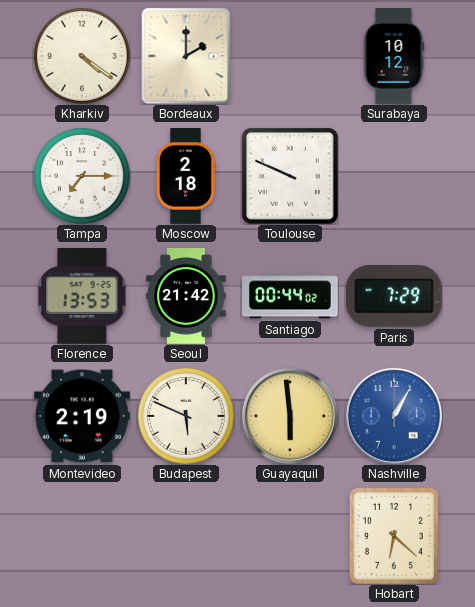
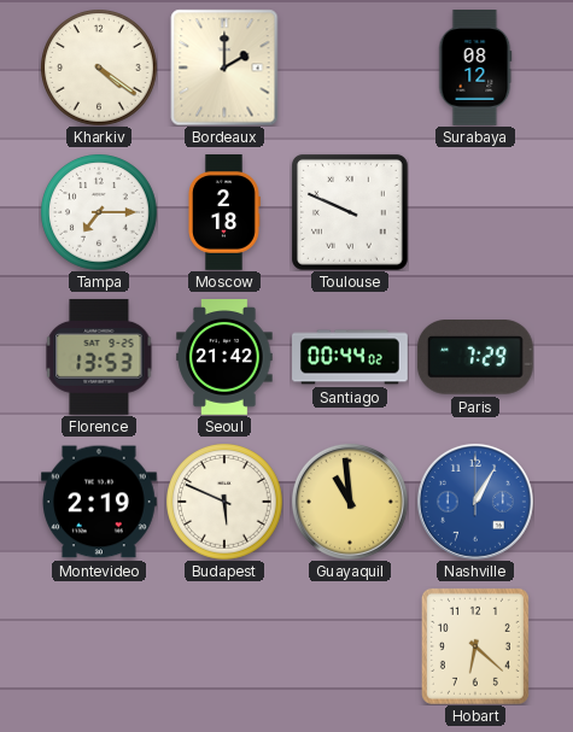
Surabaya: 10:12 -> 08:12 (475, 69)
Guayaquil: 5:59 -> 10:59 (350, 502)
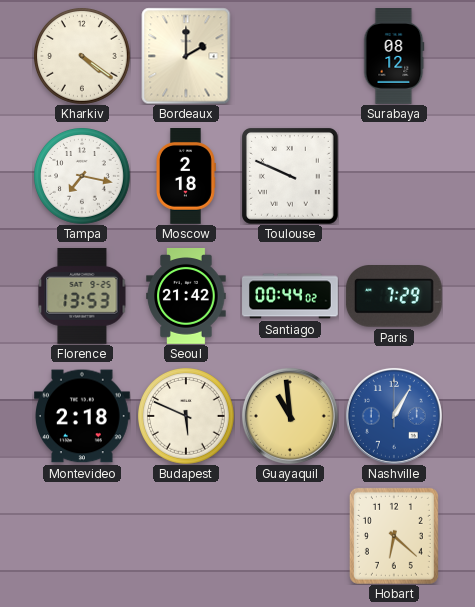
Tampa: 7:15 -> 7:17 (82, 176)
Montevideo: 2:19 -> 2:18 (83, 416)
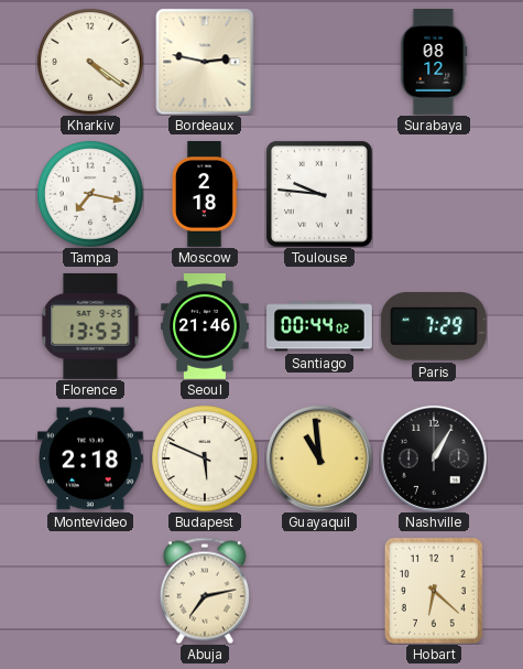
Bordeaux: 2:00 -> 2:47 (205, 62)
Toulouse: 9:49 -> 9:46 (319, 194)
Seoul: 21:42 -> 21:46 (205, 327)
Nashville dial: blue -> black (434, 458)
Abuja: none -> 7:13 (205, 591)
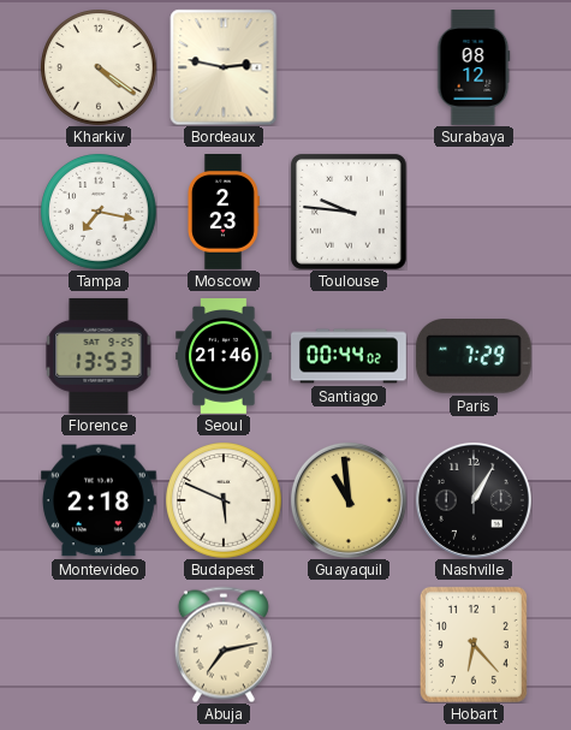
Moscow: 2:18 -> 2:23 (224, 213)
Hobart: 6:22 -> 6:23 (474, 645)
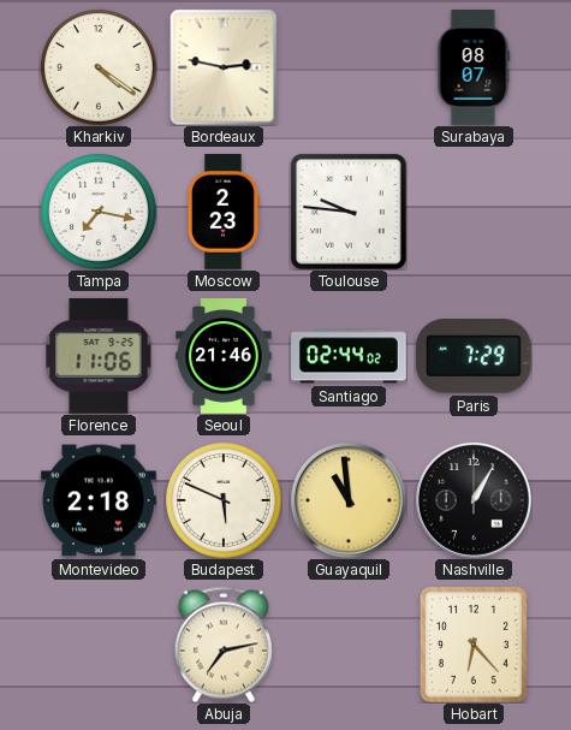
Surabaya: 08:12 -> 08:07 (474, 69)
Florence: 13:53 -> 11:06 (99, 356)
Santiago: 00:44 -> 02:44 (349, 356)
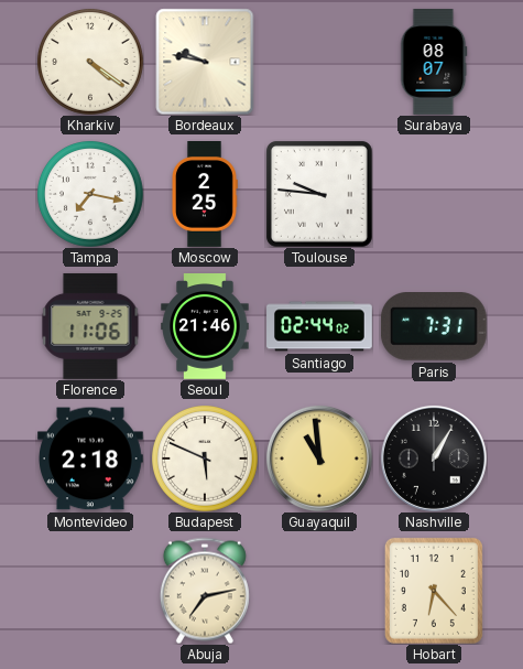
Bordeaux: 2:47 -> 9:47 (205, 62)
Moscow: 2:23 -> 2:25 (205, 195)
Paris: 7:29 -> 7:31 (434, 327)
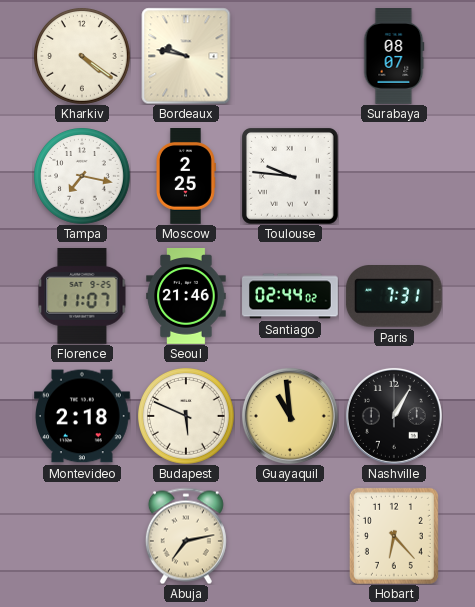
Florence: 11:06 -> 11:07 (82, 296)
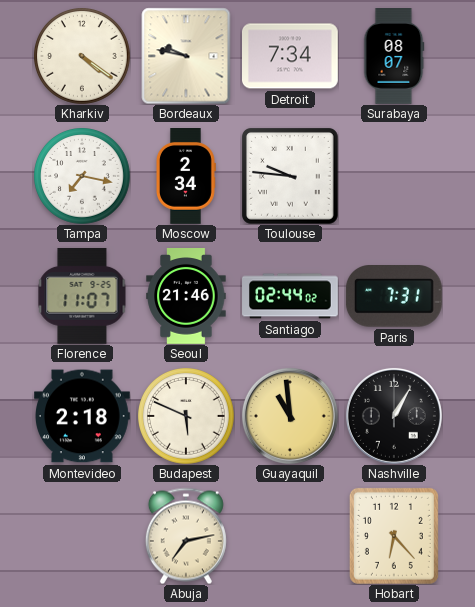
Detroit: none -> 7:34 (291, 56)
Moscow: 2:25 -> 2:34 (186, 177)
